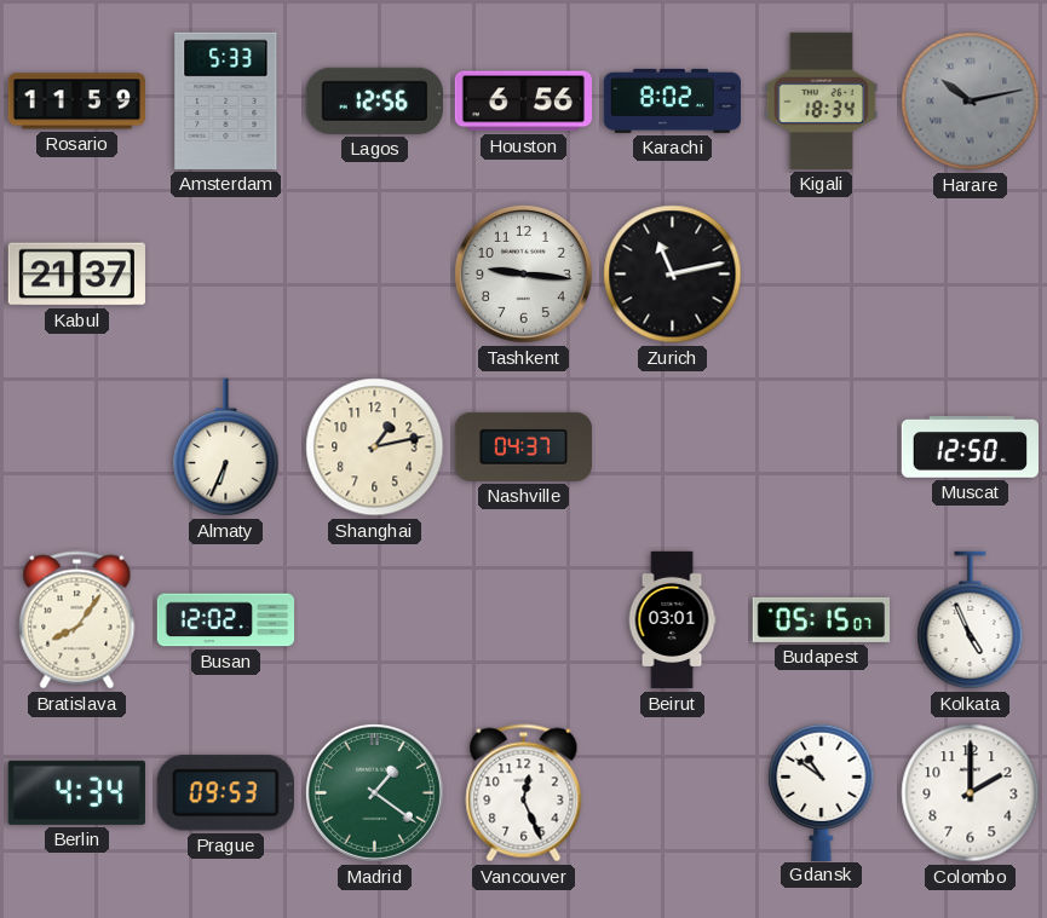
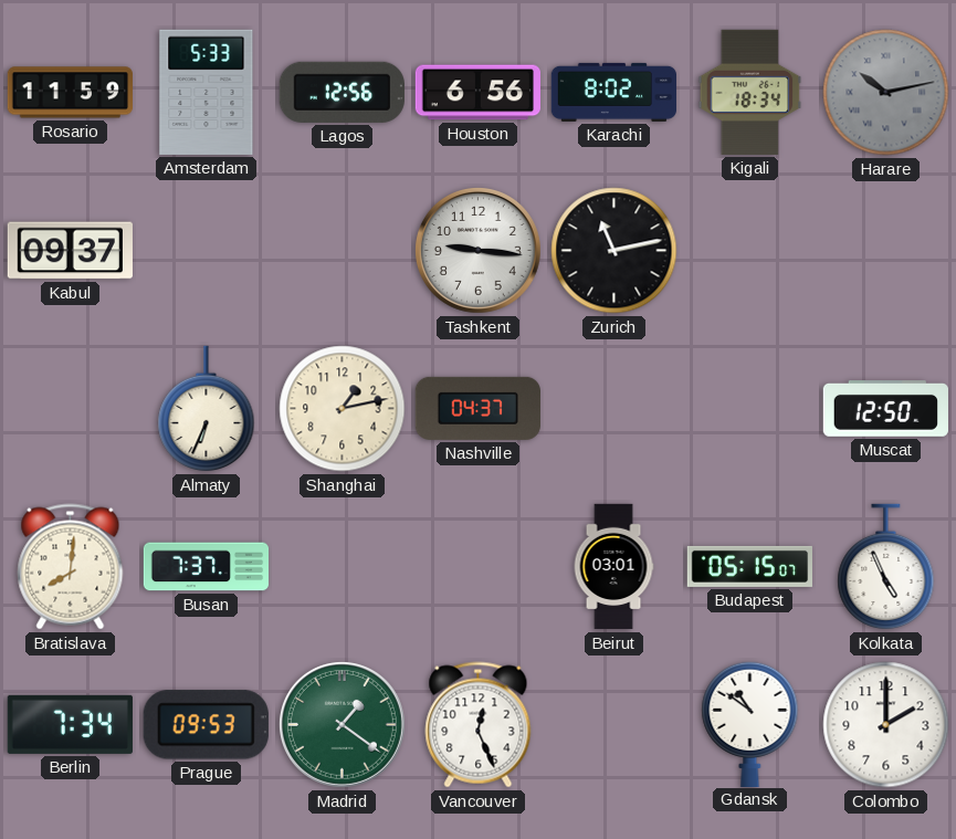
Kabul: 21:37 -> 09:37 (70, 251)
Bratislava: 8:06 -> 8:01 (71, 567)
Busan: 12:02 -> 7:37 (207, 567)
Berlin: 4:34 -> 7:34 (70, 724)
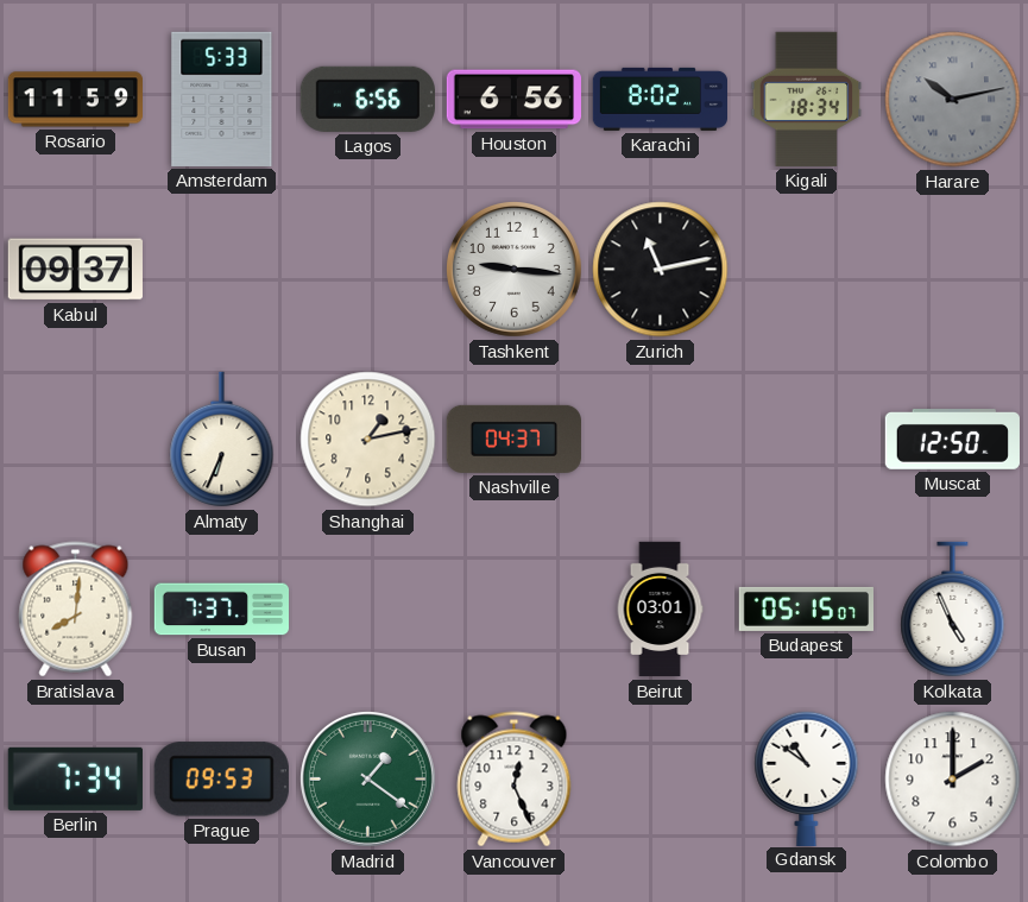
Lagos: 12:56 -> 6:56 (367, 99)
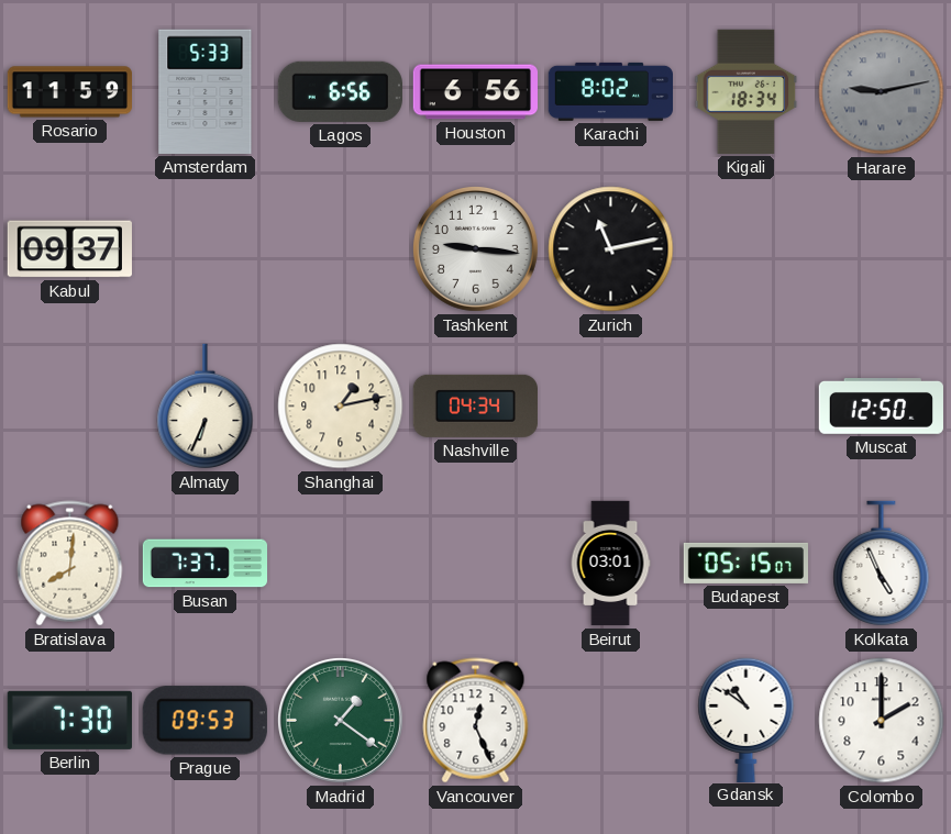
Harare: 10:13 -> 9:13 (882, 92)
Nashville: 04:37 -> 04:34 (475, 405)
Berlin: 7:34 -> 7:30 (69, 720)
